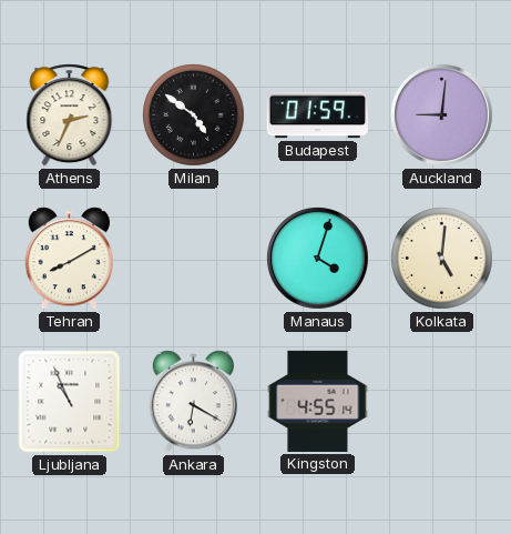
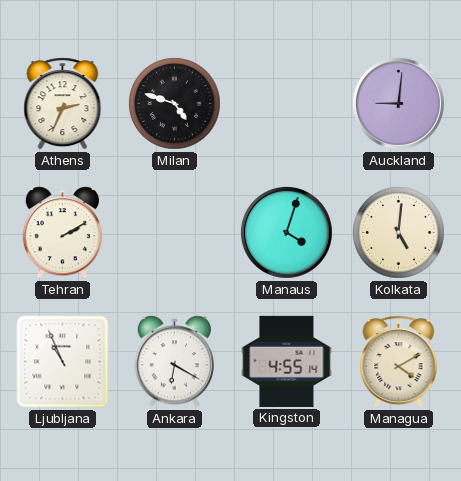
Milan: 4:51 -> 4:48 (175, 104)
Budapest: 01:59 -> none (317, 115)
Tehran: 8:10 -> 2:10 (62, 233)
Managua: none -> 4:10 (399, 362)
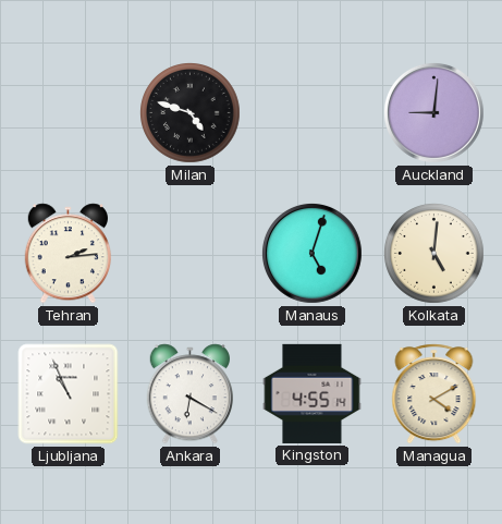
Athens: 2:34 -> none (63, 104)
Tehran: 2:10 -> 2:14 (68, 254)
Manaus: 4:03 -> 5:03 (311, 253)
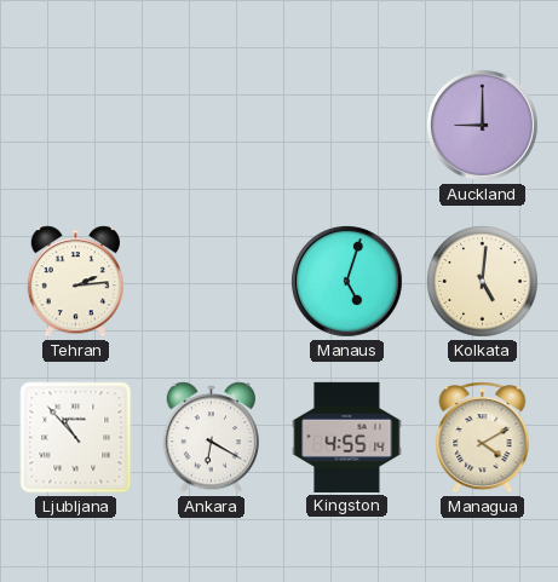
Milan: 4:48 -> none (191, 113)
Auckland: 9:01 -> 9:00 (482, 125)
Ljubljana: 10:56 -> 10:53 (76, 438)
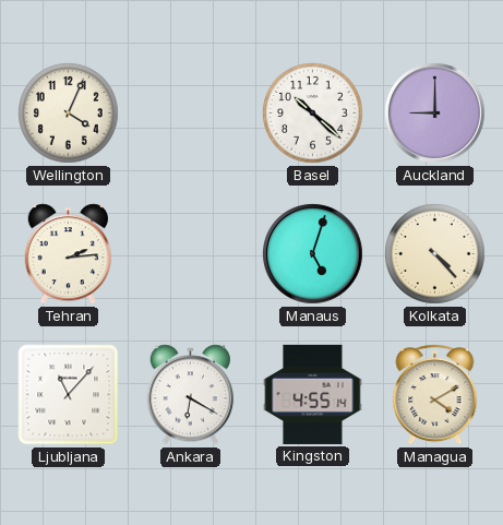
Wellington: none -> 4:04 (69, 114)
Basel: none -> 10:22 (313, 114)
Kolkata: 5:01 -> 4:23 (435, 254)
Ljubljana: 10:53 -> 11:07 (69, 395)
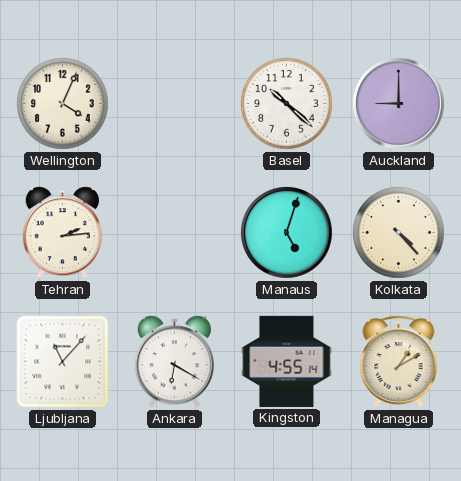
Managua: 4:10 -> 1:10 (399, 362)
